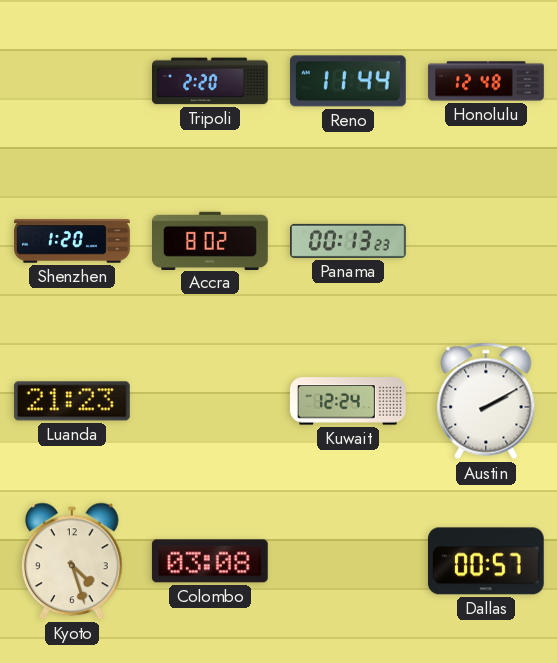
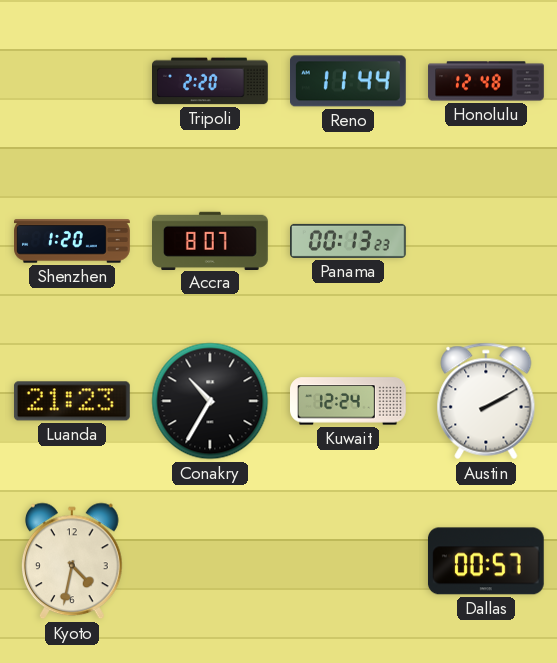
Accra: 8:02 -> 8:07 (211, 240)
Conakry: none -> 10:35 (210, 401)
Kyoto: 4:27 -> 4:32 (73, 561)
Colombo: 03:08 -> none (210, 561)
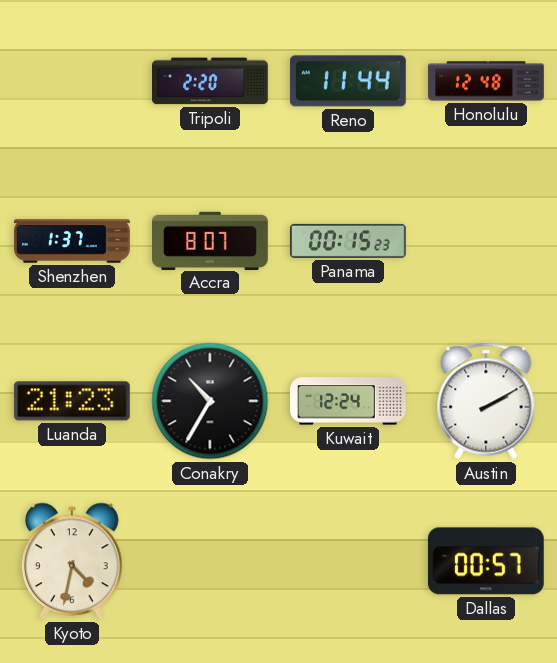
Shenzhen: 1:20 -> 1:37 (72, 241)
Panama: 00:13 -> 00:15 (349, 241)
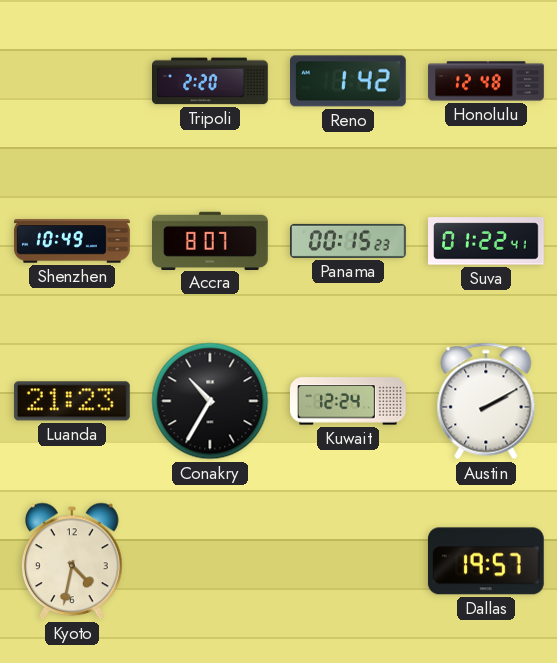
Reno: 11:44 -> 1:42 (349, 81)
Shenzhen: 1:37 -> 10:49 (72, 241)
Suva: none -> 01:22 (487, 241)
Dallas: 00:57 -> 19:57 (486, 561)
